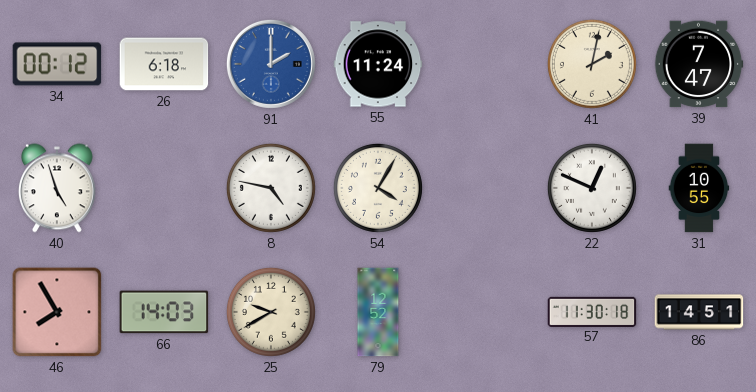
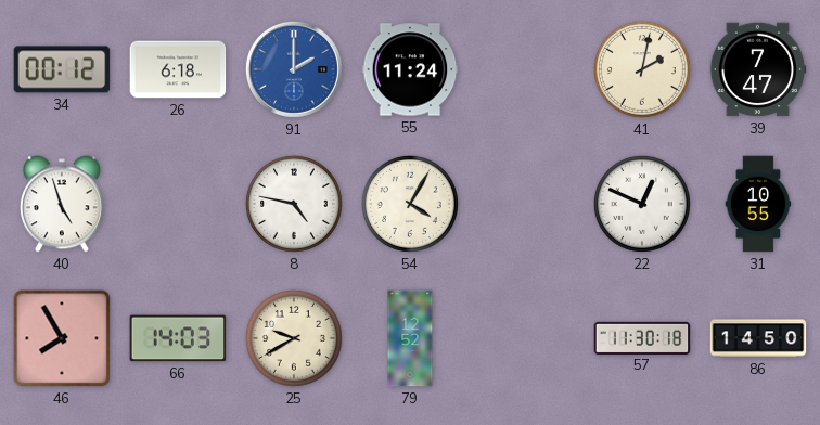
86: 14:51 -> 14:50 (758, 338)
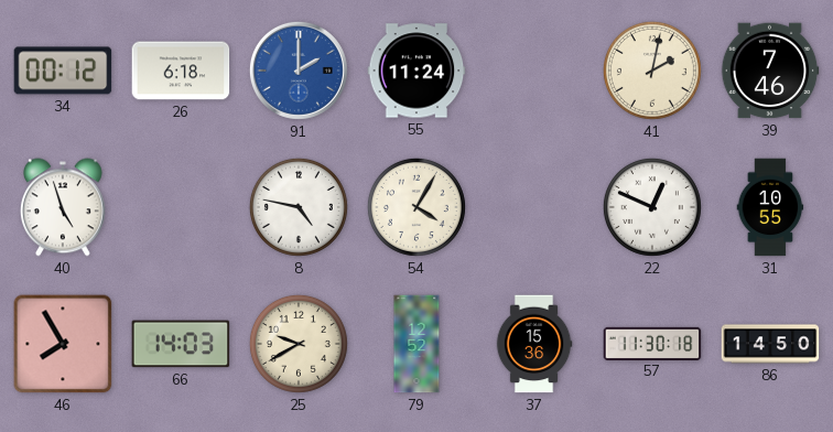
39: 7:47 -> 7:46 (770, 71)
37: none -> 15:36 (534, 344)
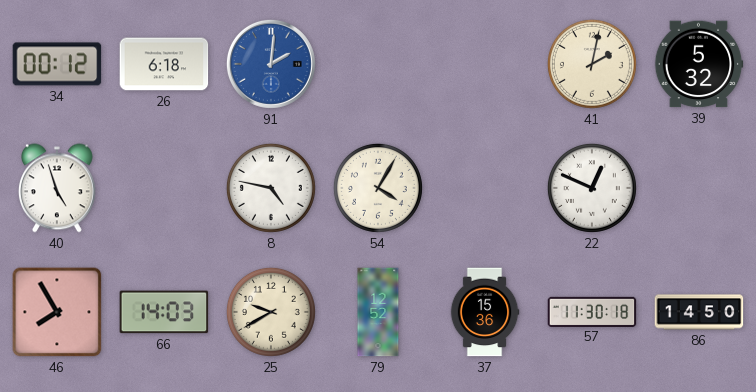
91: 2:00 -> 2:01 (271, 64)
55: 11:24 -> none (416, 71)
39: 7:46 -> 5:32 (699, 64)
31: 10:55 -> none (770, 207)
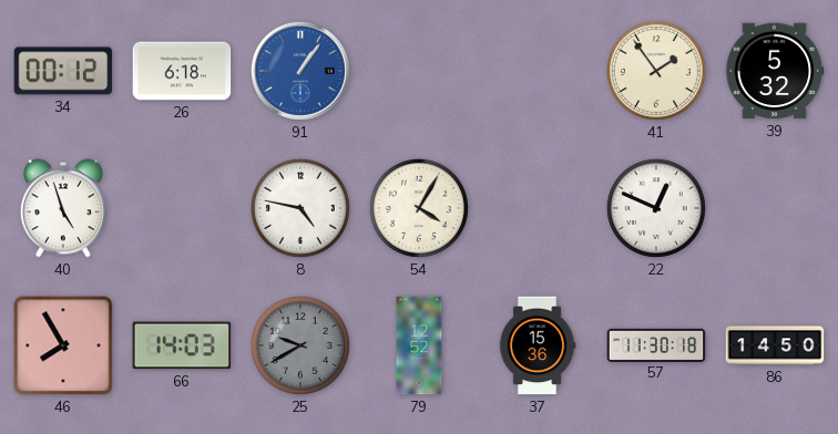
91: 2:01 -> 1:06 (300, 71)
41: 2:02 -> 1:54 (656, 71)
25 dial: cream -> grey (300, 345)
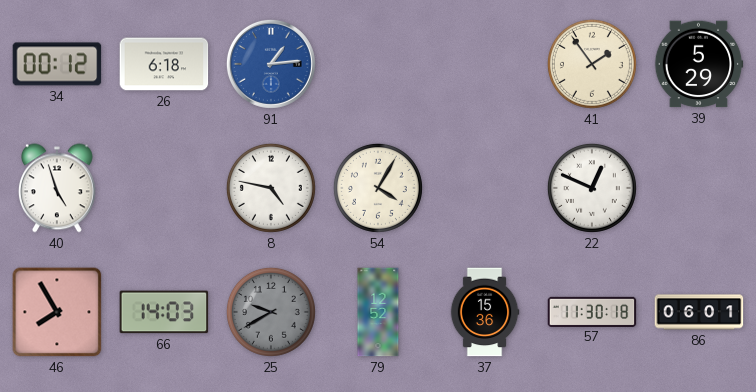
91: 1:06 -> 1:14 (271, 64)
39: 5:32 -> 5:29 (699, 64)
86: 14:50 -> 06:01 (699, 312)
